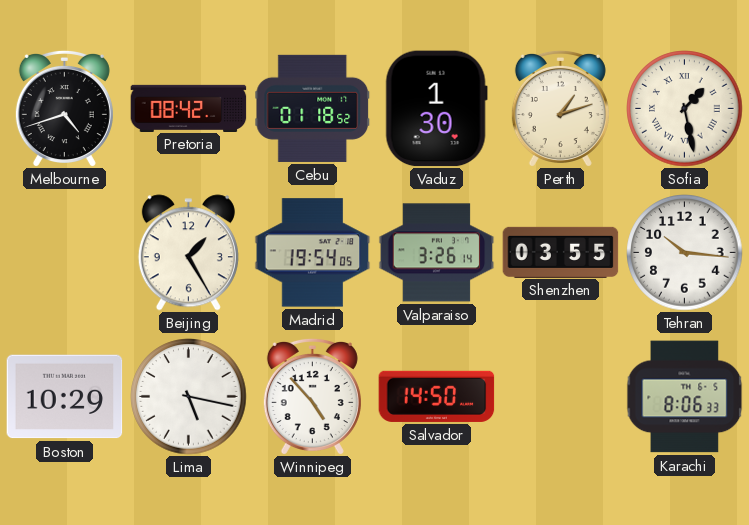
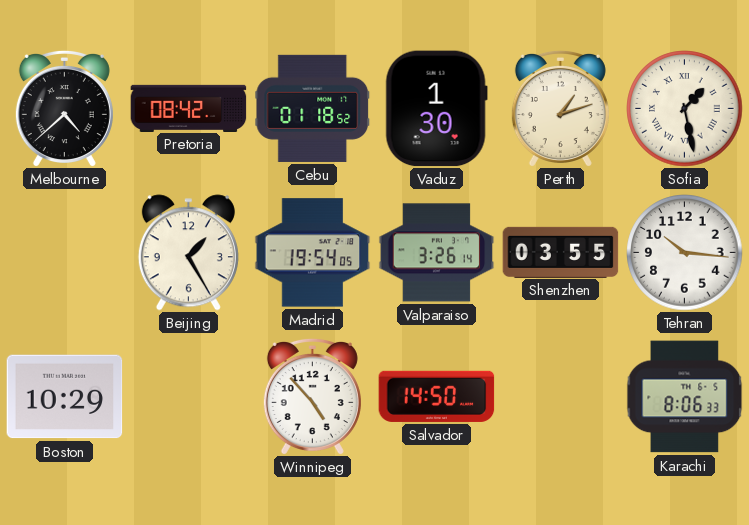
Melbourne: 4:42 -> 4:38 (64, 108)
Lima: 5:17 -> none (189, 397)
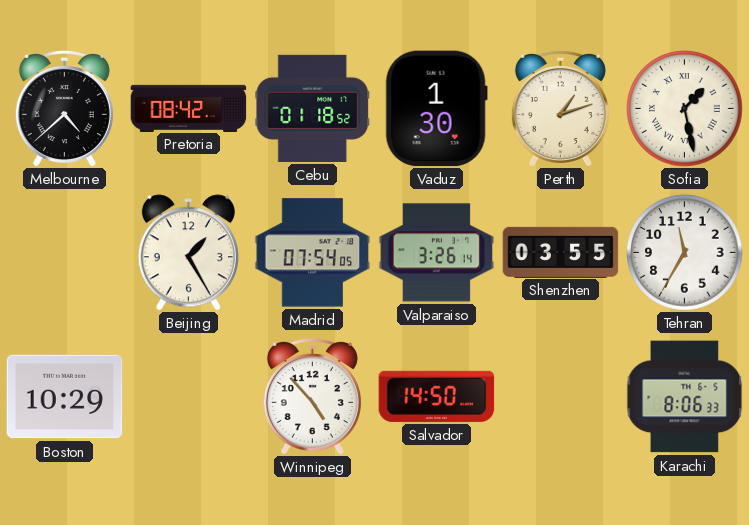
Madrid: 19:54 -> 07:54 (313, 253)
Tehran: 10:16 -> 11:35 (685, 253)
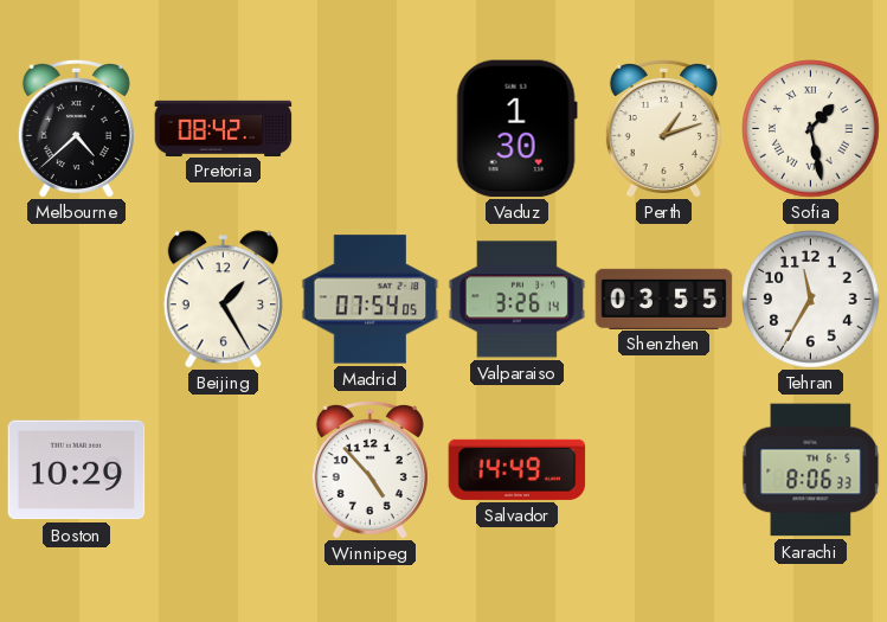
Cebu: 01:18 -> none (313, 108)
Salvador: 14:50 -> 14:49 (518, 469)
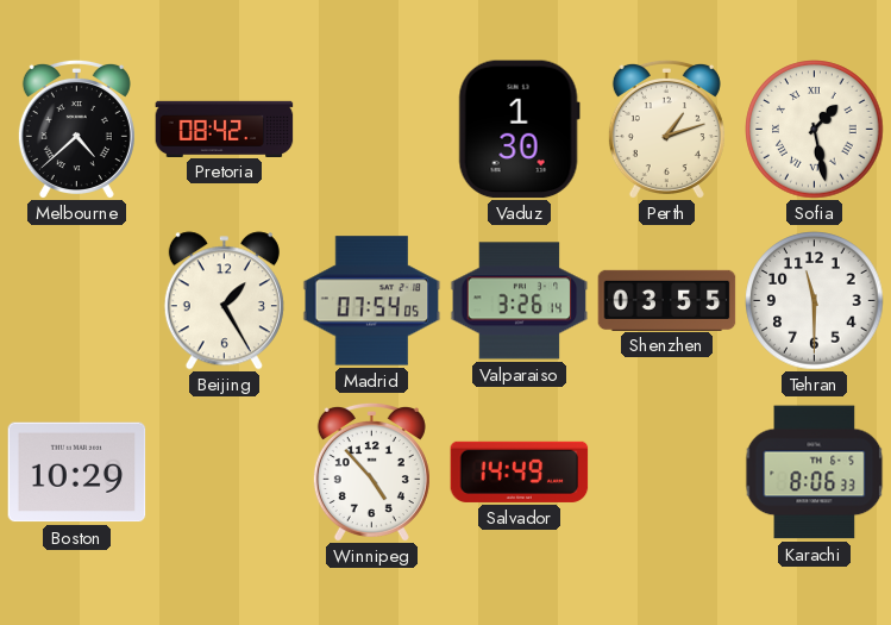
Tehran: 11:35 -> 11:30 (815, 301)
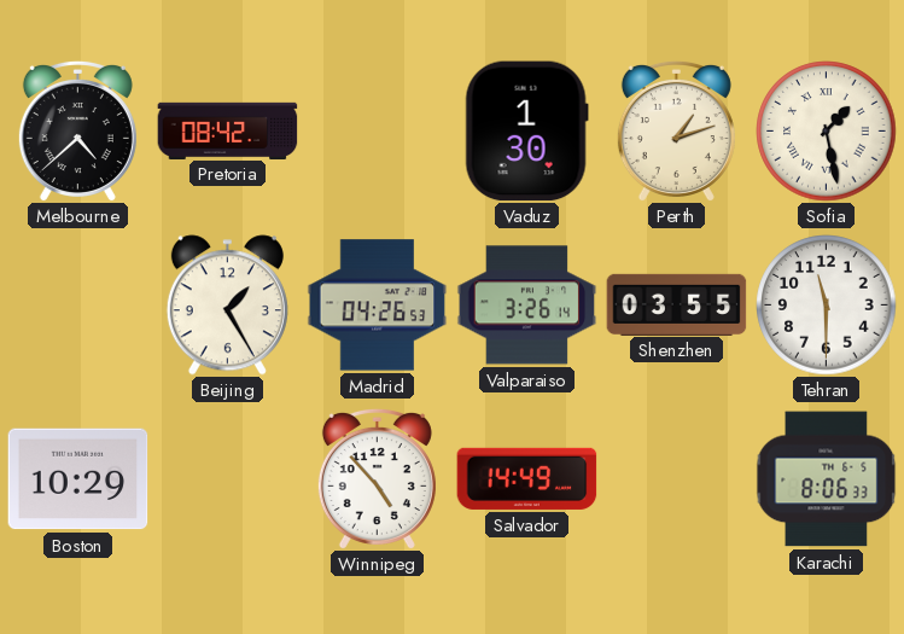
Madrid: 07:54 -> 04:26 (378, 306)
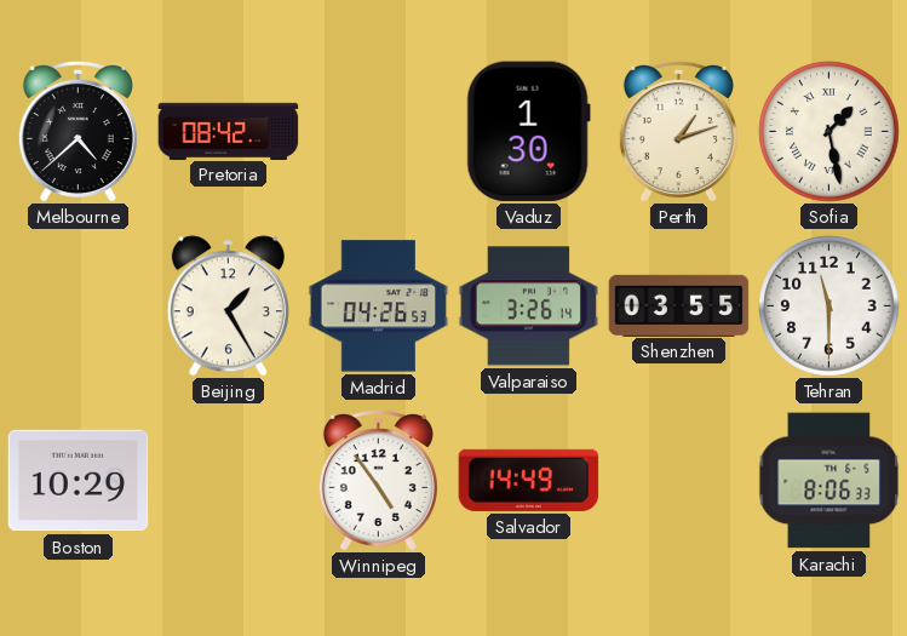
Winnipeg: 4:53 -> 4:54 (378, 480)
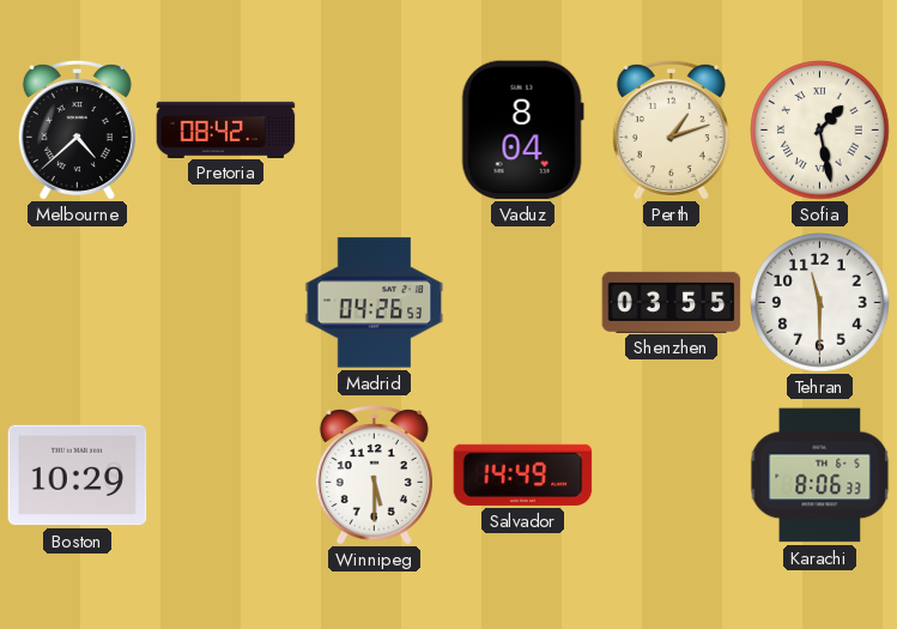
Vaduz: 1:30 -> 8:04 (522, 131)
Beijing: 1:25 -> none (228, 306)
Valparaiso: 3:26 -> none (529, 306)
Winnipeg: 4:54 -> 5:30 (374, 474)
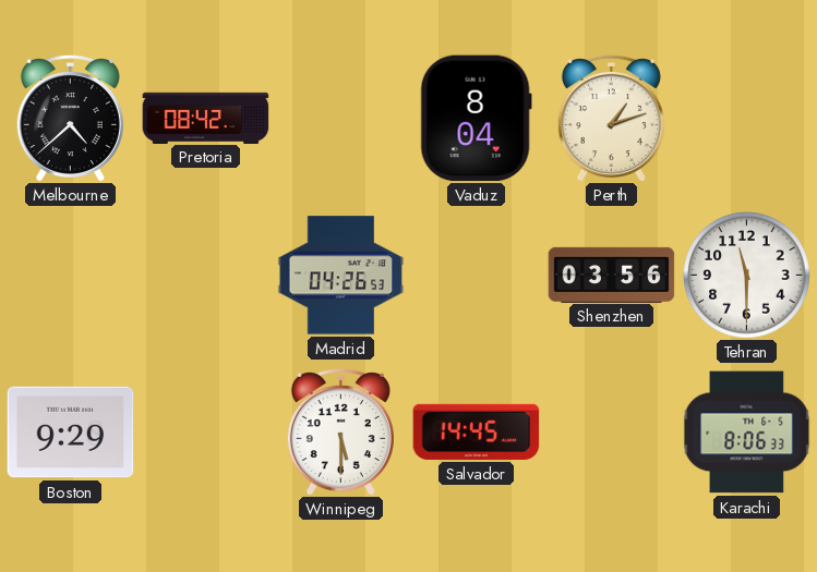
Sofia: 1:28 -> none (820, 131)
Shenzhen: 03:55 -> 03:56 (612, 275)
Boston: 10:29 -> 9:29 (71, 433)
Salvador: 14:49 -> 14:45 (477, 431)
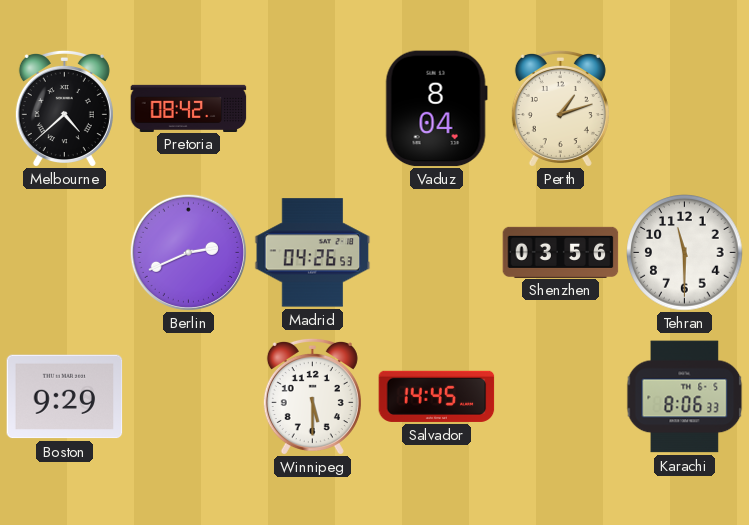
Berlin: none -> 2:41 (188, 252)
